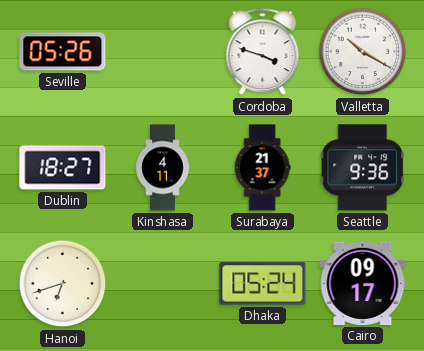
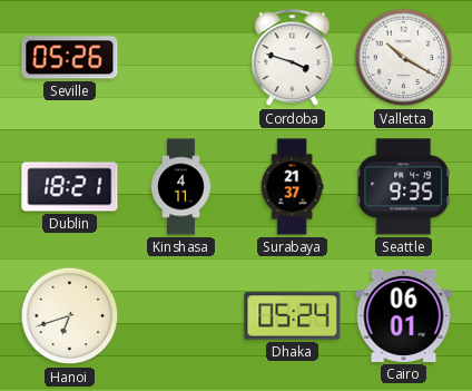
Dublin: 18:27 -> 18:21 (70, 187)
Seattle: 9:36 -> 9:35 (403, 187)
Cairo: 09:17 -> 06:01 (404, 315)
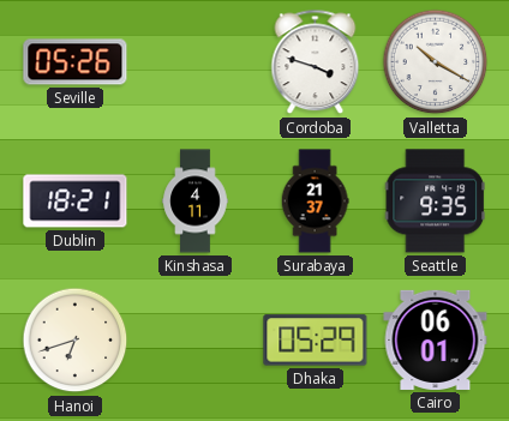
Dhaka: 05:24 -> 05:29 (316, 341)
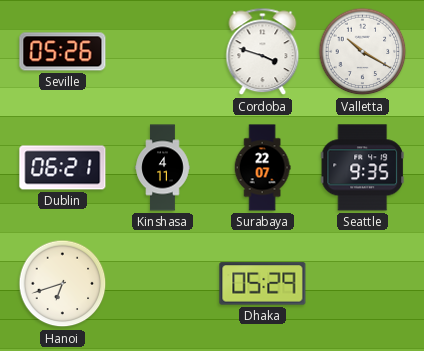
Dublin: 18:21 -> 06:21 (63, 168)
Surabaya: 21:37 -> 22:07 (262, 168)
Cairo: 06:01 -> none (436, 339)
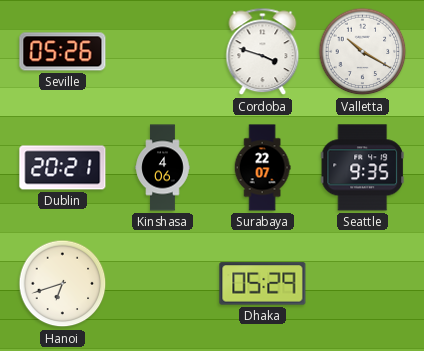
Dublin: 06:21 -> 20:21 (63, 168)
Kinshasa: 4:11 -> 4:06 (163, 168)
